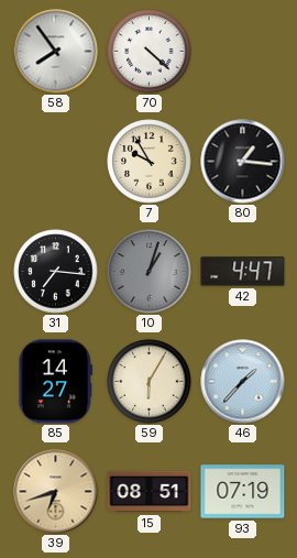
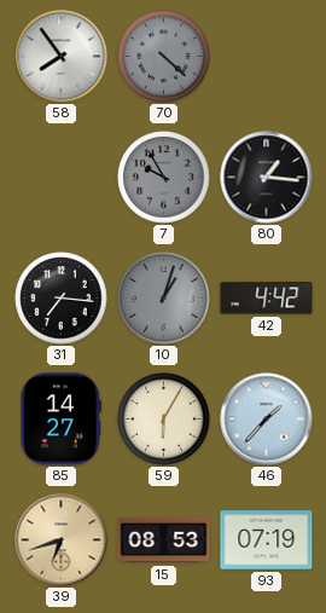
70 dial: white -> grey (164, 57)
7 dial: cream -> grey (164, 178)
42: 4:47 -> 4:42 (267, 299)
15: 08:51 -> 08:53 (164, 540)
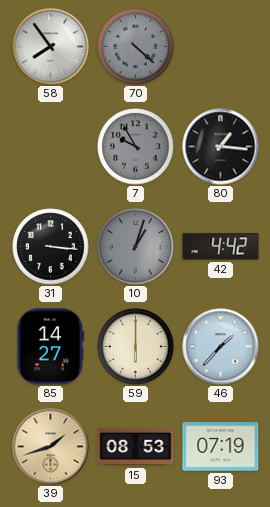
31: 7:16 -> 3:16 (51, 247)
59: 6:05 -> 6:00 (136, 347)
39: 6:42 -> 1:42 (51, 447)
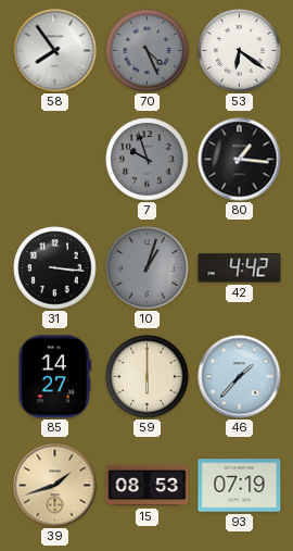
70: 4:22 -> 4:26 (148, 51)
53: none -> 6:21 (240, 51)
7: 9:55 -> 9:57 (148, 160)
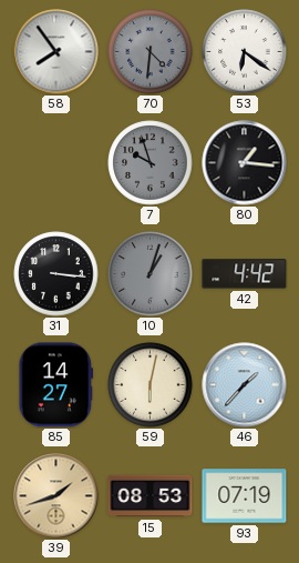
70: 4:26 -> 4:31 (151, 52)
59: 6:00 -> 6:02 (151, 385)
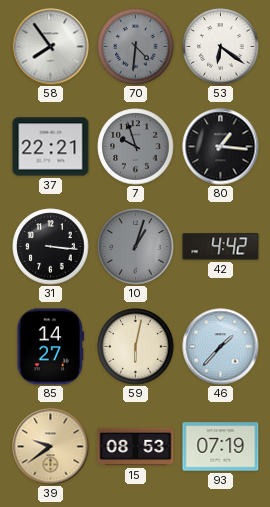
37: none -> 22:21 (51, 147)
39: 1:42 -> 9:39 (51, 447)
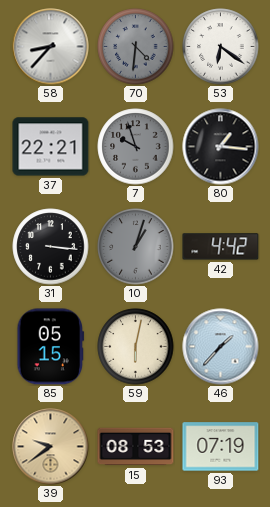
58: 7:54 -> 8:37 (51, 47)
85: 14:27 -> 05:15 (51, 347)
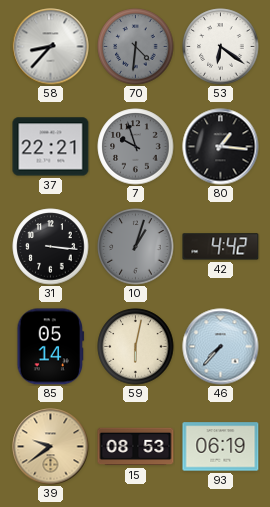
85: 05:15 -> 05:14 (51, 347)
46: 1:37 -> 7:37 (221, 347)
93: 07:19 -> 06:19 (221, 447)
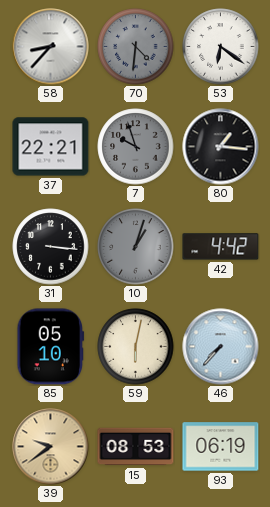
85: 05:14 -> 05:10 (51, 347)
